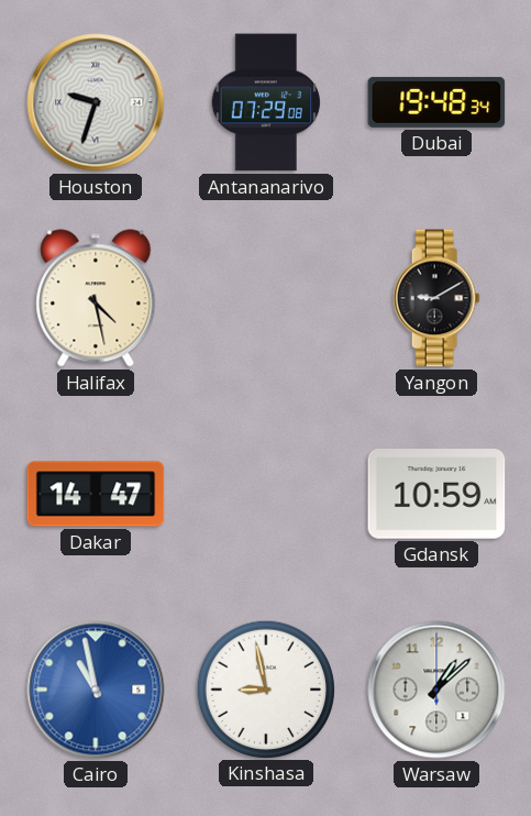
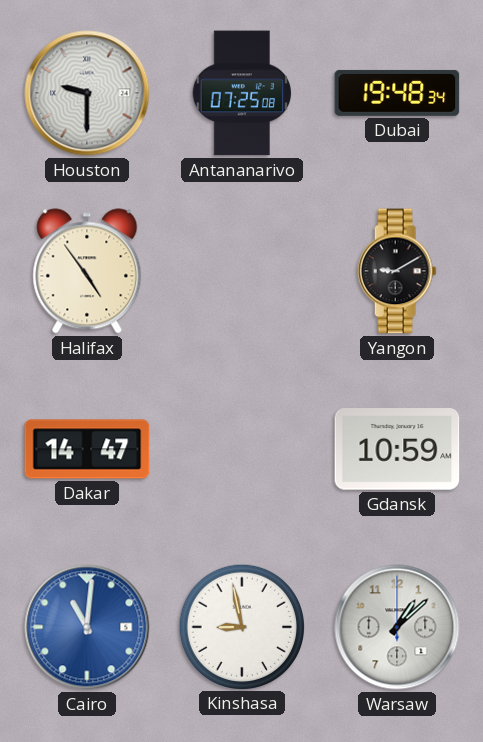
Houston: 9:33 -> 9:30 (87, 93)
Antananarivo: 07:29 -> 07:25 (241, 93)
Halifax: 4:28 -> 4:54 (87, 271)
Cairo: 10:58 -> 11:01 (87, 627)
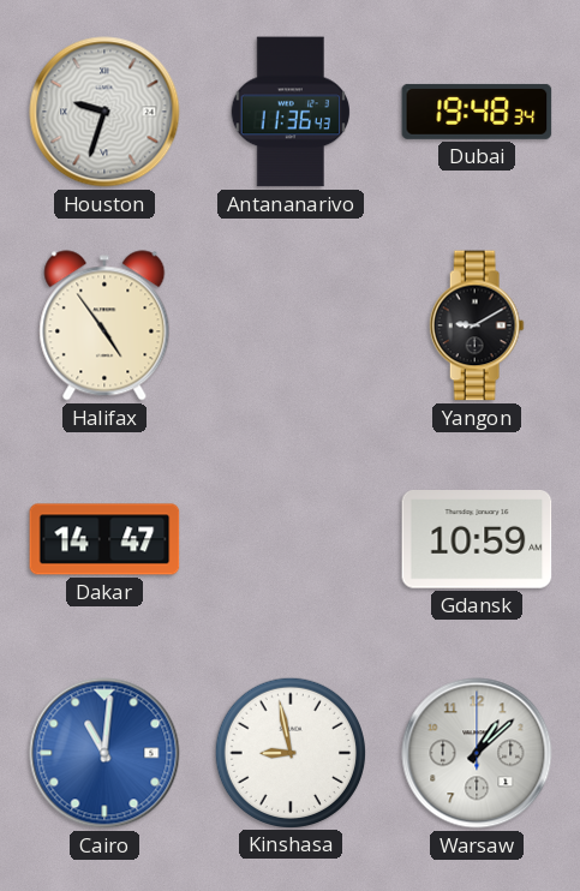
Houston: 9:30 -> 9:33 (104, 112)
Antananarivo: 07:25 -> 11:36 (289, 112)
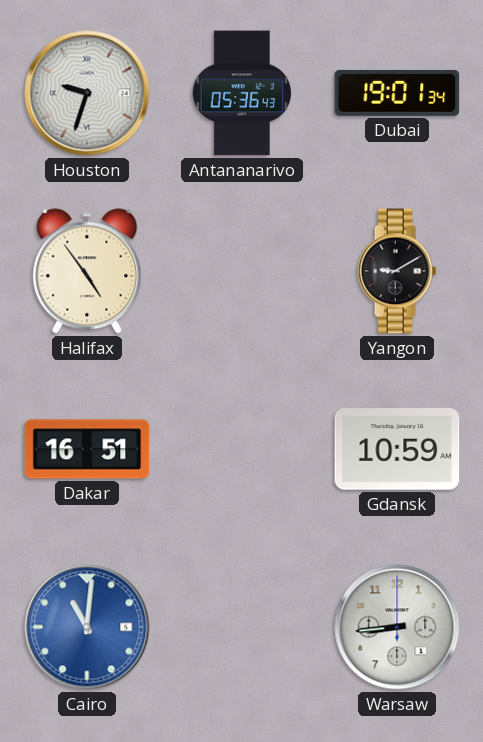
Antananarivo: 11:36 -> 05:36 (241, 93)
Dubai: 19:48 -> 19:01 (397, 93)
Dakar: 14:47 -> 16:51 (87, 449)
Kinshasa: 8:58 -> none (289, 752)
Warsaw: 1:08 -> 8:44 (397, 627)
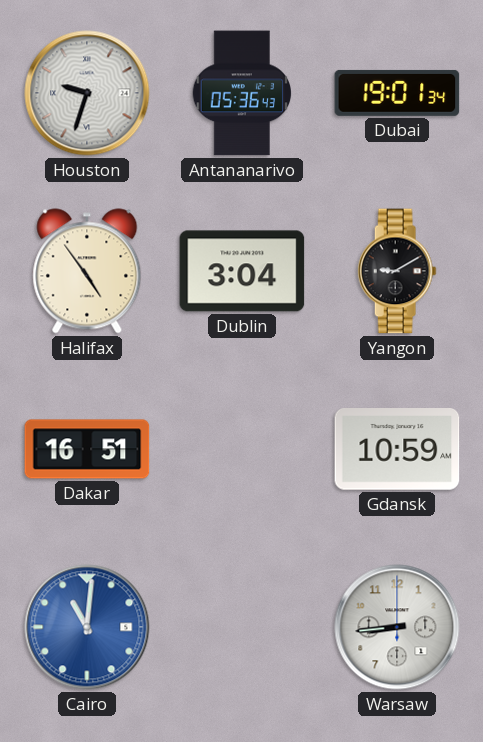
Dublin: none -> 3:04 (242, 271)
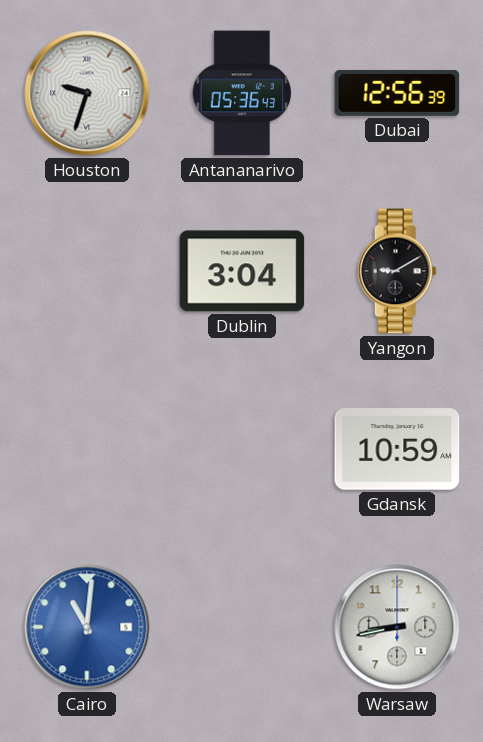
Dubai: 19:01 -> 12:56 (397, 93)
Halifax: 4:54 -> none (87, 271)
Dakar: 16:51 -> none (87, 449)
Warsaw: 8:44 -> 8:43 (397, 627)
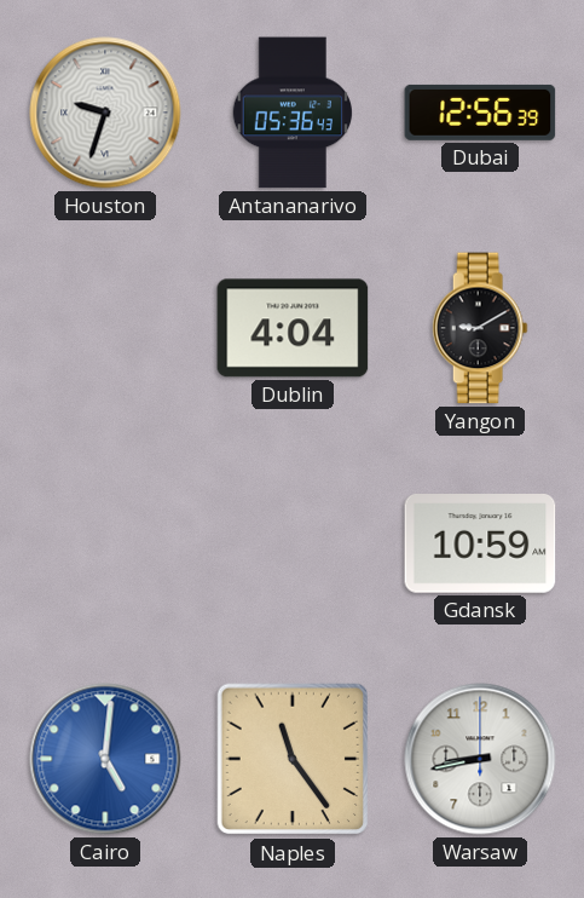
Dublin: 3:04 -> 4:04 (293, 328)
Cairo: 11:01 -> 5:01 (105, 759)
Naples: none -> 11:24 (293, 759)
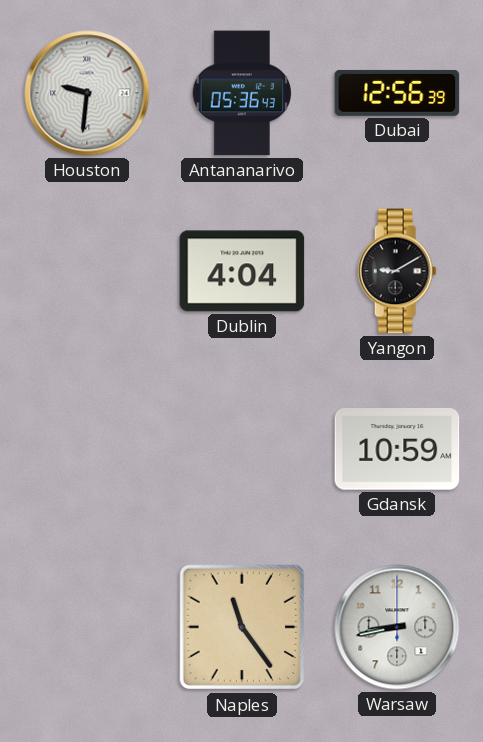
Houston: 9:33 -> 9:31 (87, 93)
Cairo: 5:01 -> none (105, 759)
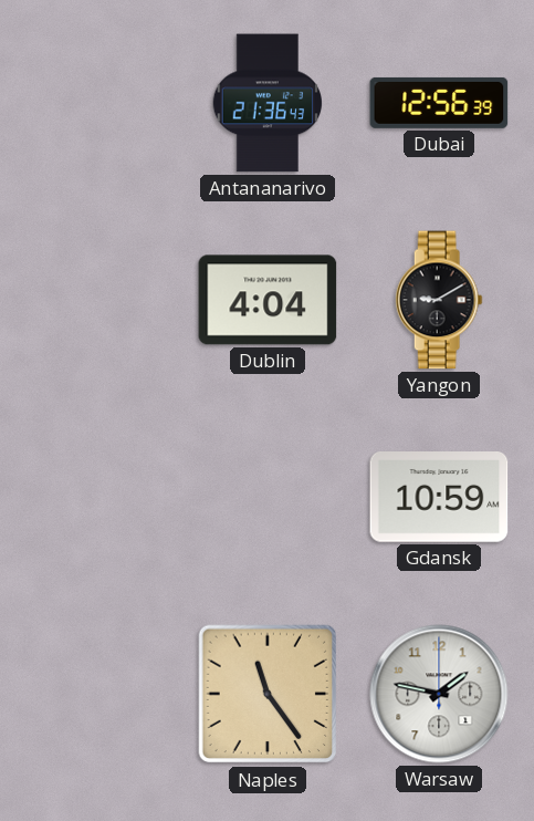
Houston: 9:31 -> none (87, 93)
Antananarivo: 05:36 -> 21:36 (266, 103)
Warsaw: 8:43 -> 1:47 (439, 694)
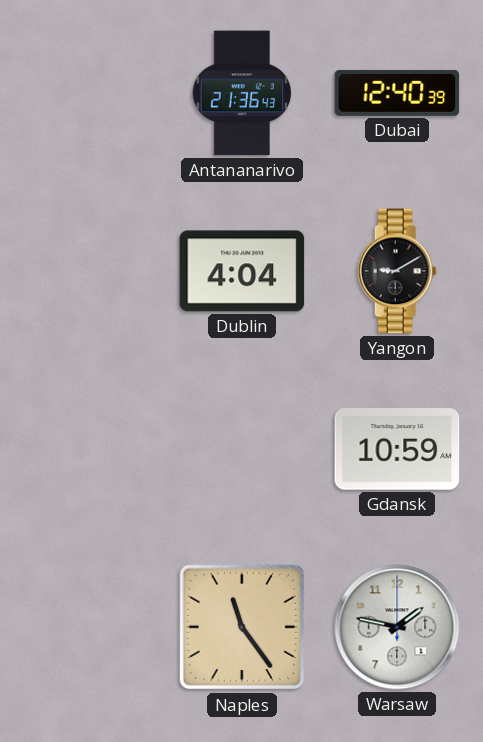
Dubai: 12:56 -> 12:40 (397, 93)
